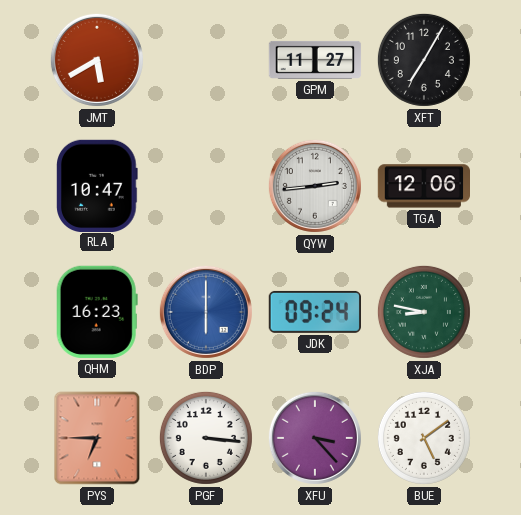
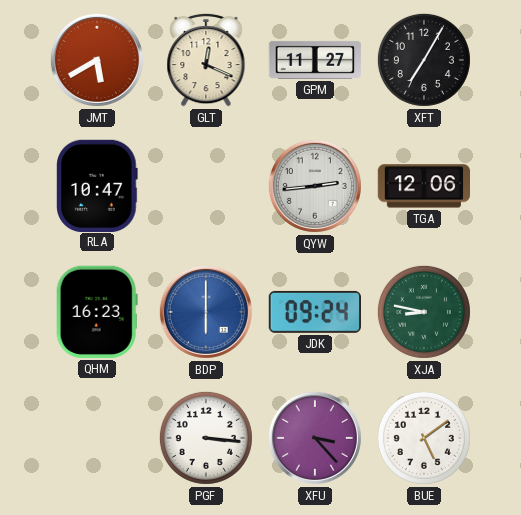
GLT: none -> 12:19 (206, 60)
PYS: 6:45 -> none (97, 438)
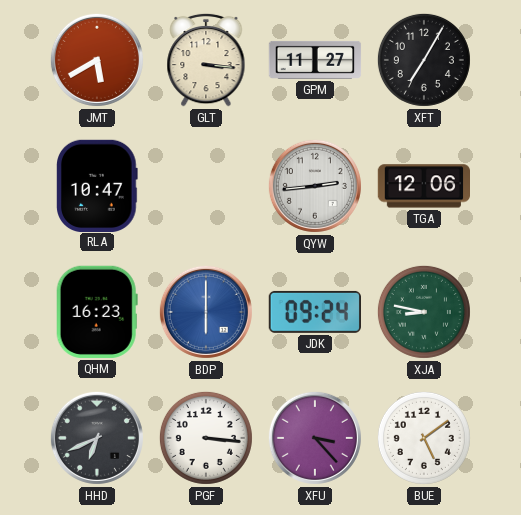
GLT: 12:19 -> 3:16 (206, 60)
HHD: none -> 6:41 (97, 438)
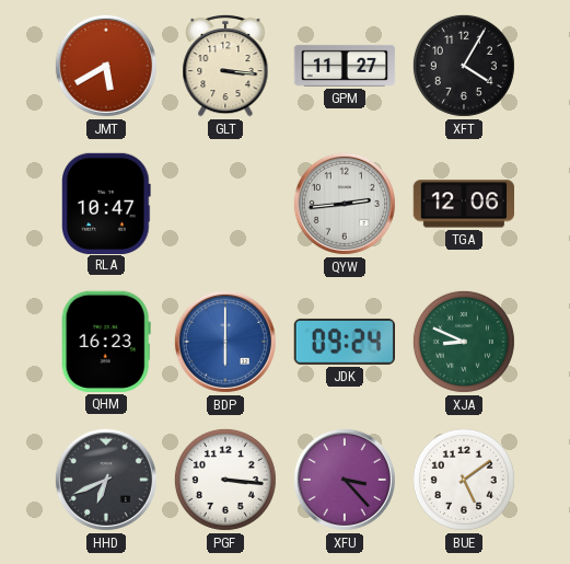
XFT: 7:05 -> 4:05 (464, 66)
XJA: 8:47 -> 8:49 (464, 342)
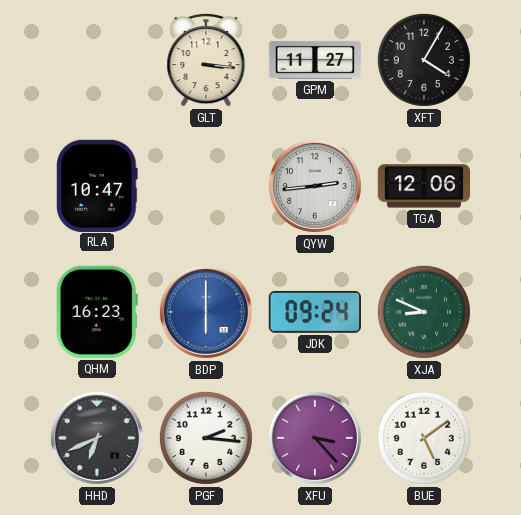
JMT: 5:40 -> none (106, 66)
PGF: 3:16 -> 2:16 (206, 438)
